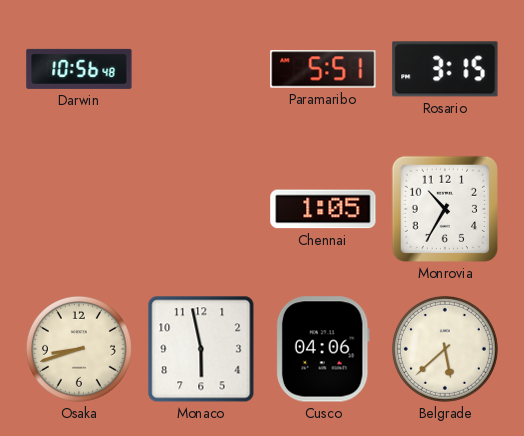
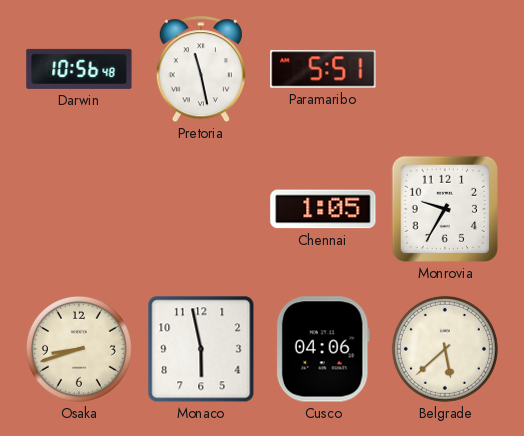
Pretoria: none -> 11:28 (201, 70)
Rosario: 3:15 -> none (445, 69)
Monrovia: 10:35 -> 9:35 (445, 209)
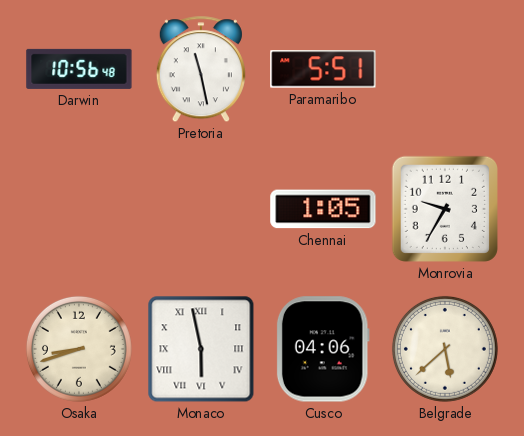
Monaco numerals: Arabic -> Roman (201, 349)
